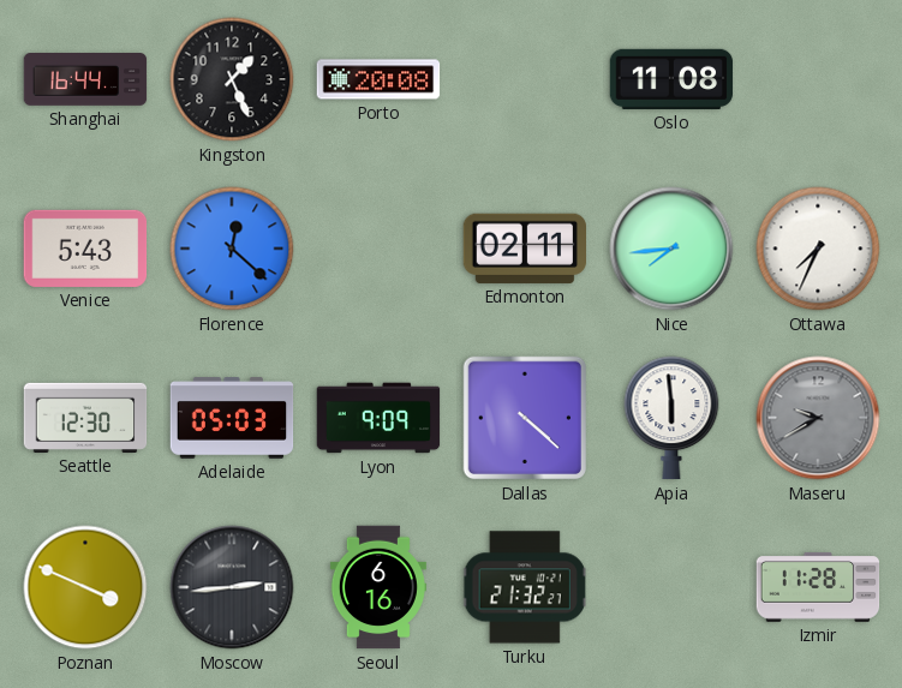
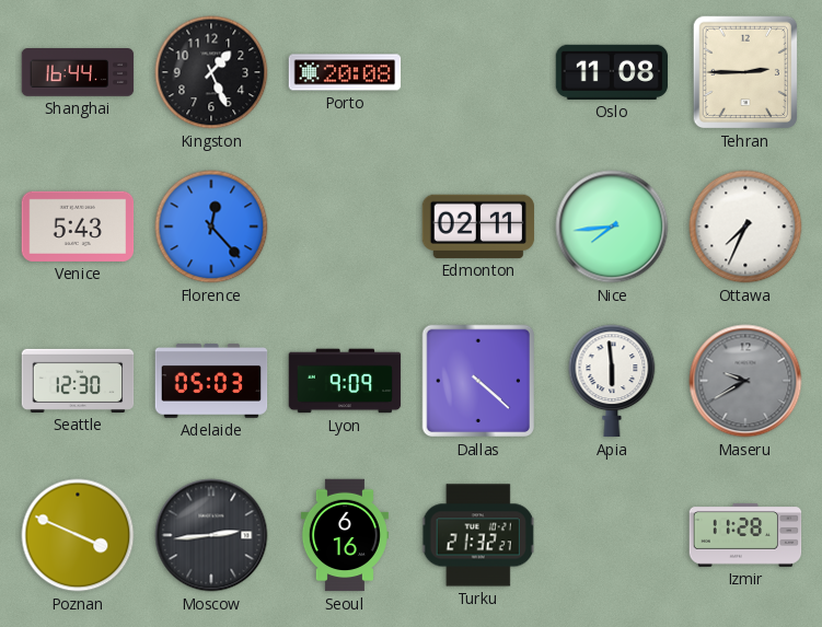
Tehran: none -> 2:45 (745, 72)
Florence: 12:22 -> 12:23 (211, 227)
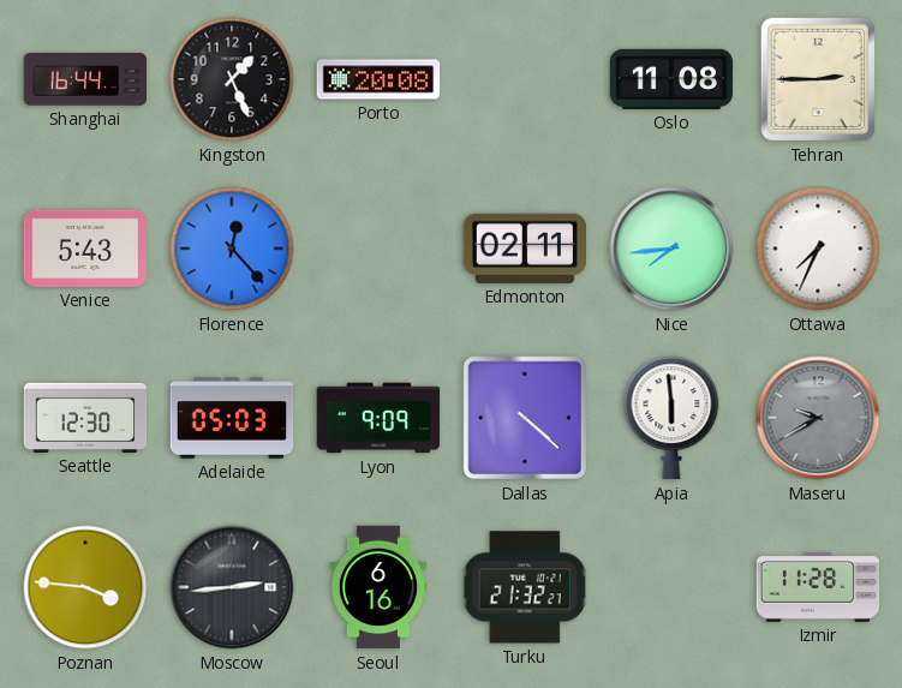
Poznan: 3:49 -> 3:46 (85, 587)
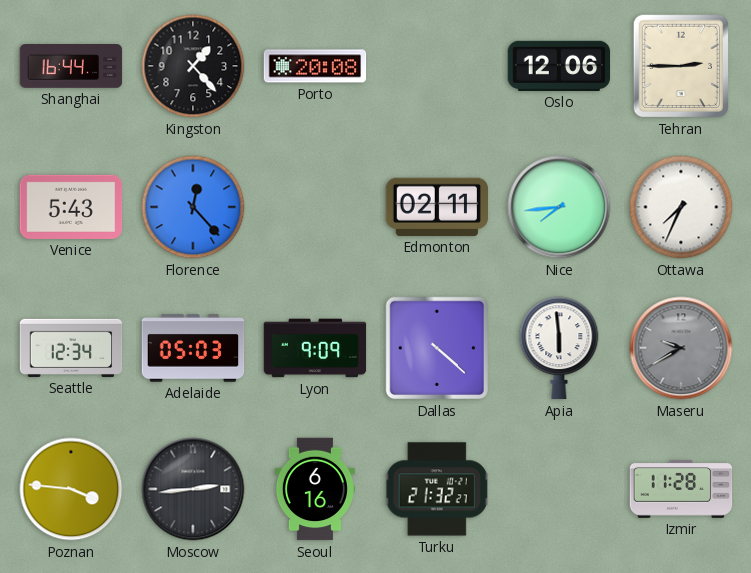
Kingston: 1:26 -> 1:23 (193, 66)
Oslo: 11:08 -> 12:06 (559, 66)
Seattle: 12:30 -> 12:34 (71, 348)
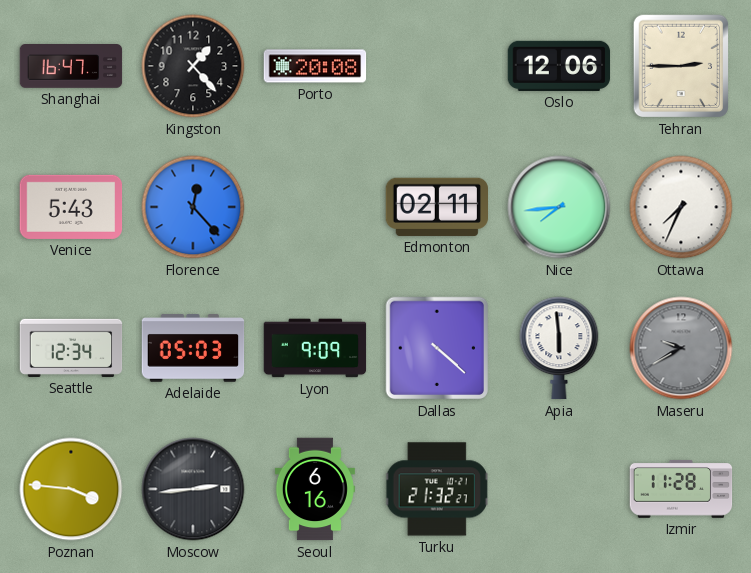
Shanghai: 16:44 -> 16:47 (71, 67)
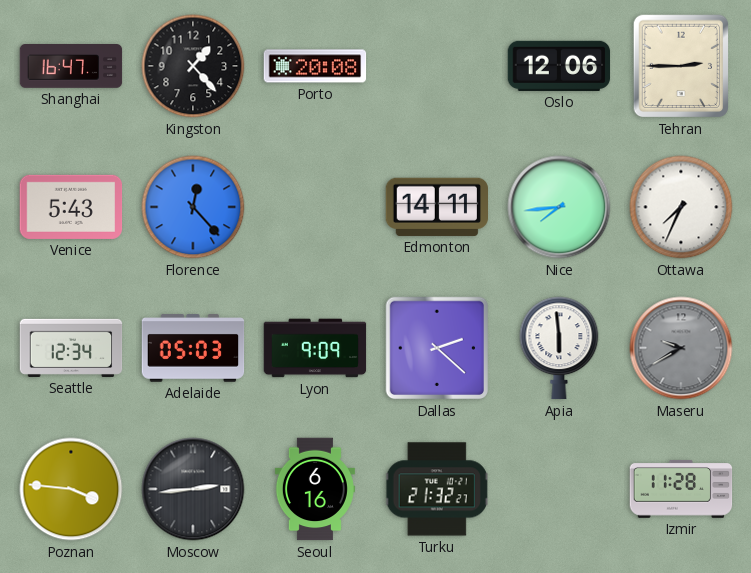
Edmonton: 02:11 -> 14:11 (436, 207)
Dallas: 4:22 -> 2:22 (437, 348)
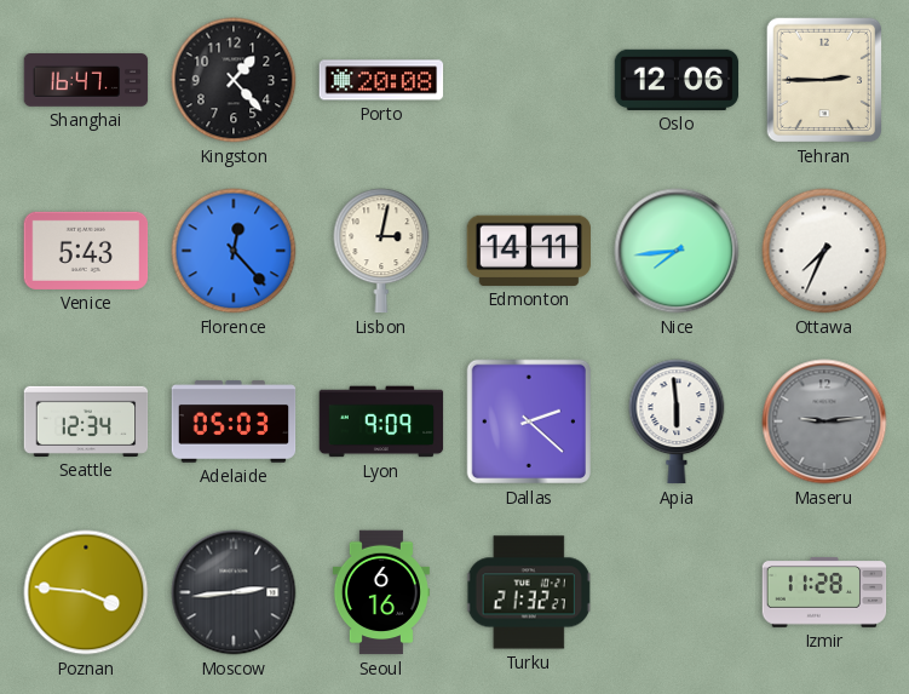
Lisbon: none -> 3:02 (381, 251)
Maseru: 9:40 -> 9:14 (824, 421)
